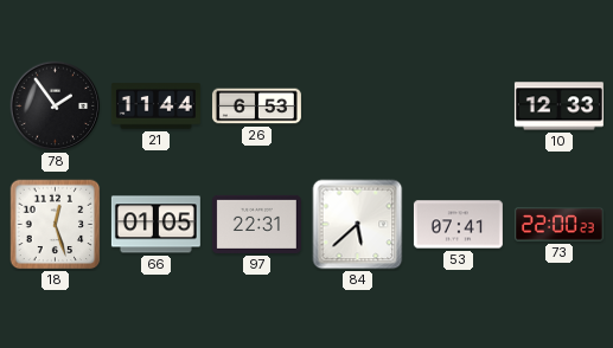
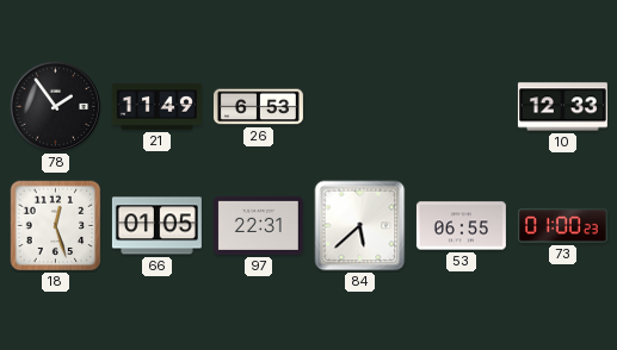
21: 11:44 -> 11:49 (156, 107)
53: 07:41 -> 06:55 (461, 226)
73: 22:00 -> 01:00 (562, 226)
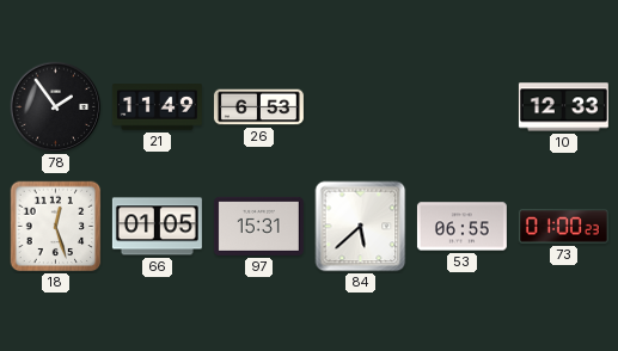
97: 22:31 -> 15:31 (258, 226)
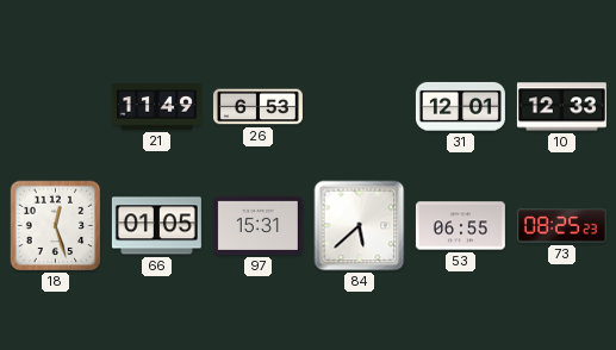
78: 1:54 -> none (56, 107)
31: none -> 12:01 (460, 106)
73: 01:00 -> 08:25 (561, 226)
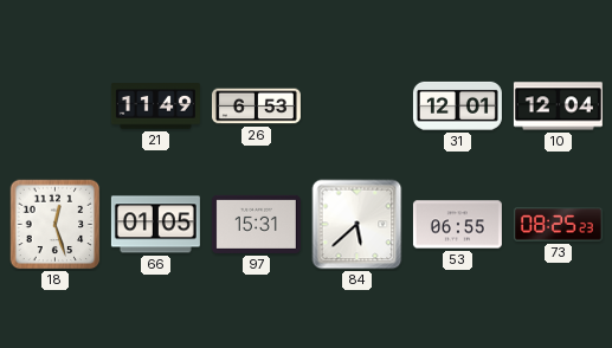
10: 12:33 -> 12:04 (558, 107)
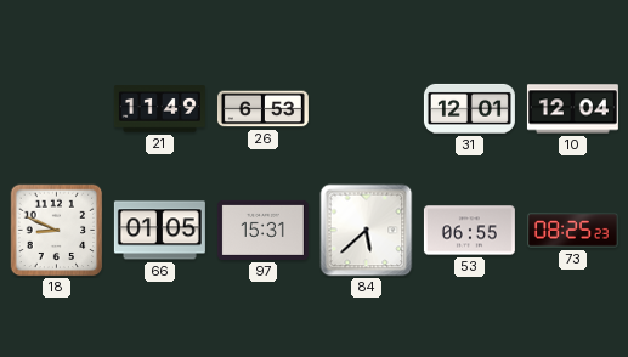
18: 12:27 -> 8:49 (57, 231)
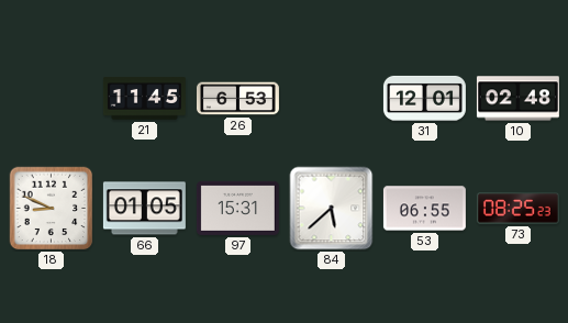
21: 11:49 -> 11:45 (144, 99)
10: 12:04 -> 02:48 (517, 99)
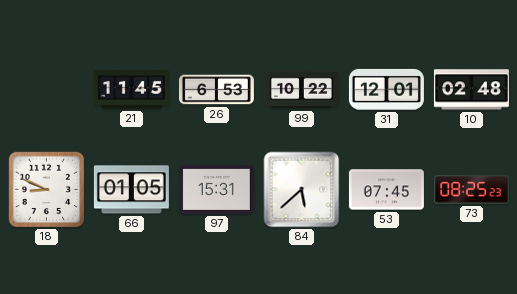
99: none -> 10:22 (301, 90)
53: 06:55 -> 07:45 (386, 190)
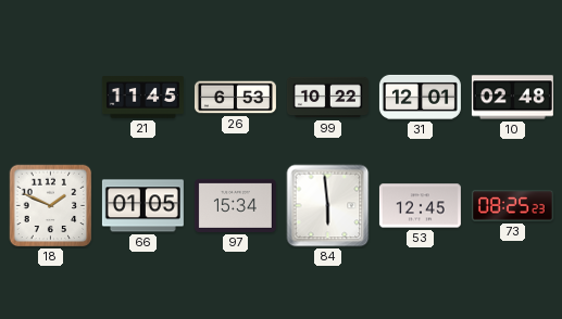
18: 8:49 -> 1:49 (51, 206)
97: 15:31 -> 15:34 (235, 205)
84: 5:38 -> 5:59 (328, 206)
53: 07:45 -> 12:45 (420, 206)
